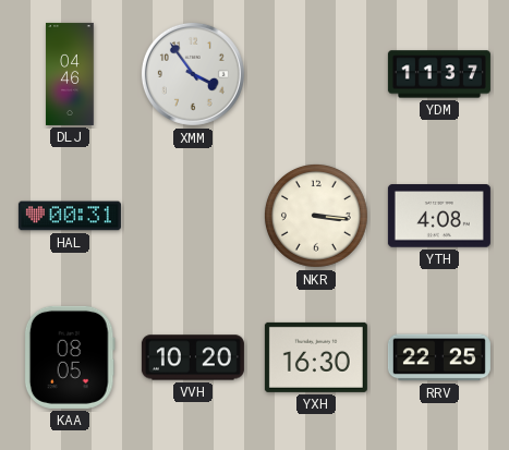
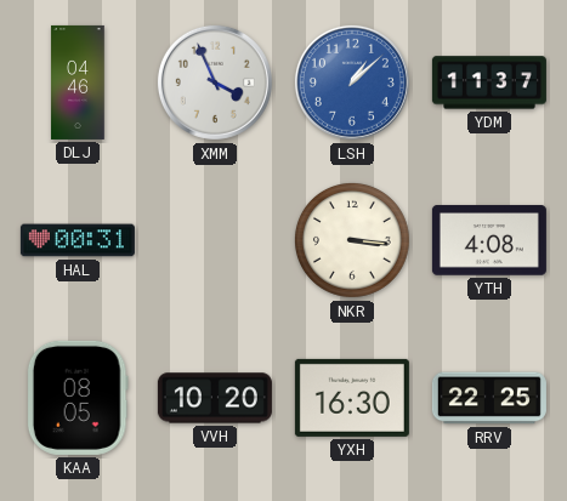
XMM: 3:54 -> 3:56 (215, 82)
LSH: none -> 1:08 (352, 82)
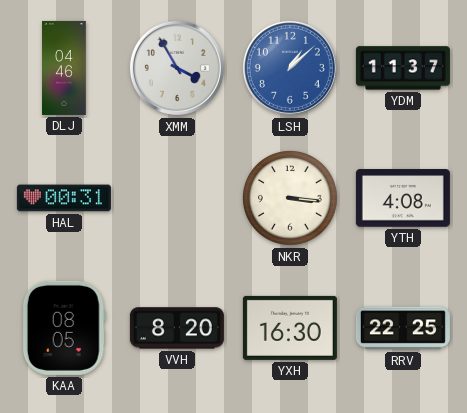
XMM: 3:56 -> 3:55 (177, 68)
VVH: 10:20 -> 8:20 (177, 328)
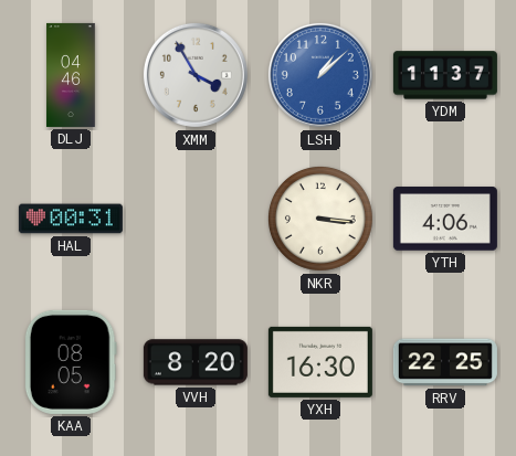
YTH: 4:08 -> 4:06 (445, 219)
